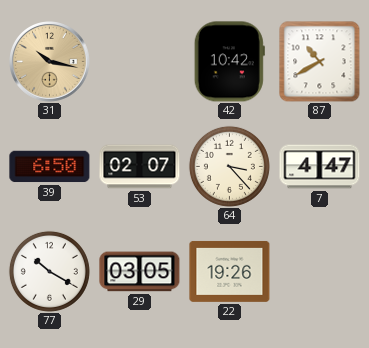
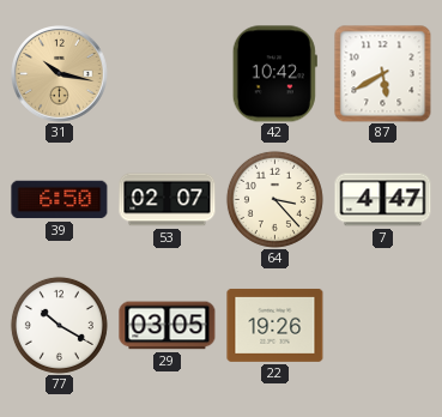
87: 10:40 -> 5:40 (383, 74)
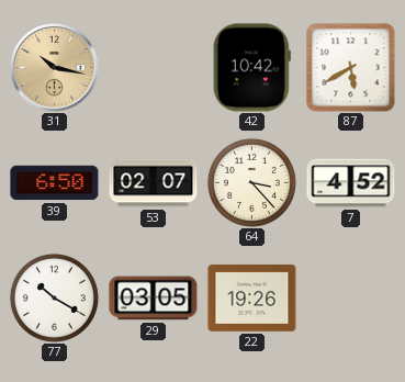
7: 4:47 -> 4:52 (351, 183)
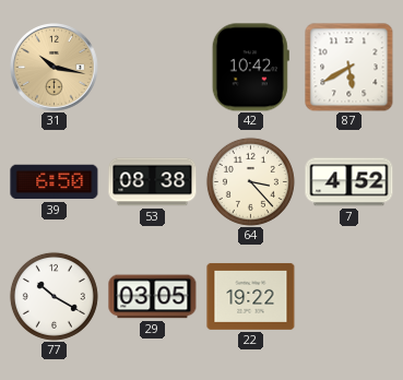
53: 02:07 -> 08:38 (153, 182)
22: 19:26 -> 19:22 (251, 296)
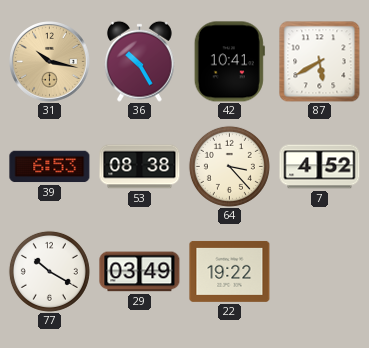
36: none -> 10:25 (139, 61)
42: 10:42 -> 10:41 (229, 62)
39: 6:50 -> 6:53 (50, 167)
29: 03:05 -> 03:49 (140, 272)
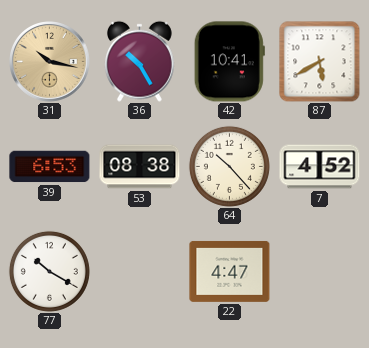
64: 3:23 -> 10:23 (229, 166)
29: 03:49 -> none (140, 272)
22: 19:22 -> 4:47 (230, 271)
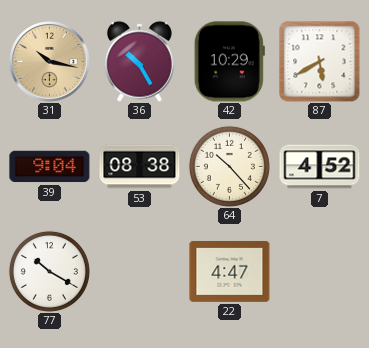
42: 10:41 -> 10:29 (229, 62)
39: 6:53 -> 9:04 (50, 167)
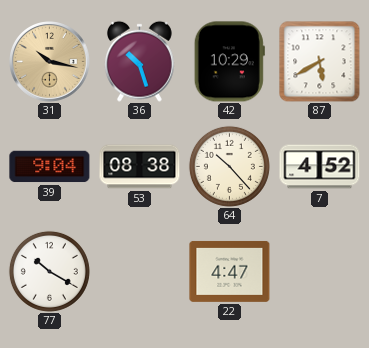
36: 10:25 -> 10:27 (139, 61)
